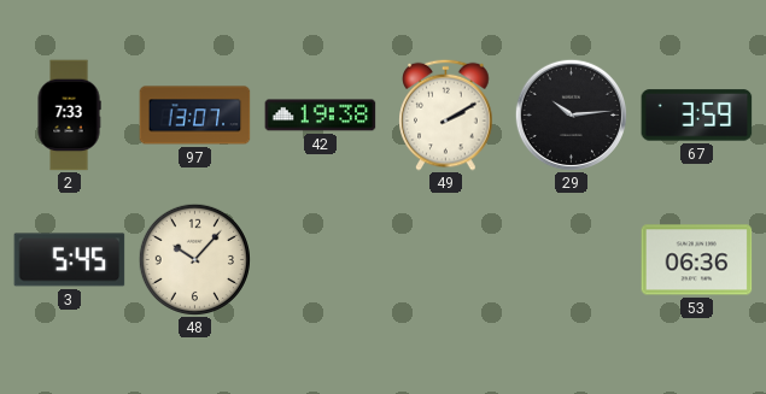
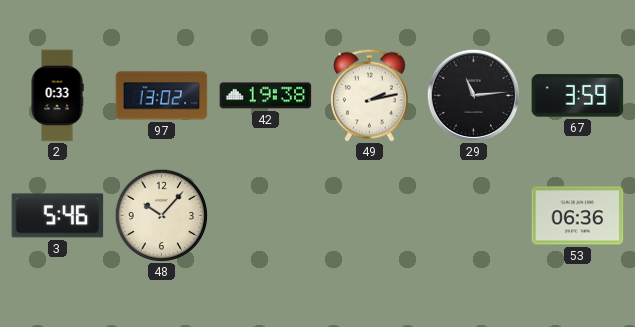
2: 7:33 -> 0:33 (57, 96)
97: 13:07 -> 13:02 (162, 96)
49: 2:10 -> 2:13 (370, 95)
29: 10:14 -> 11:14 (473, 95)
3: 5:45 -> 5:46 (58, 216)
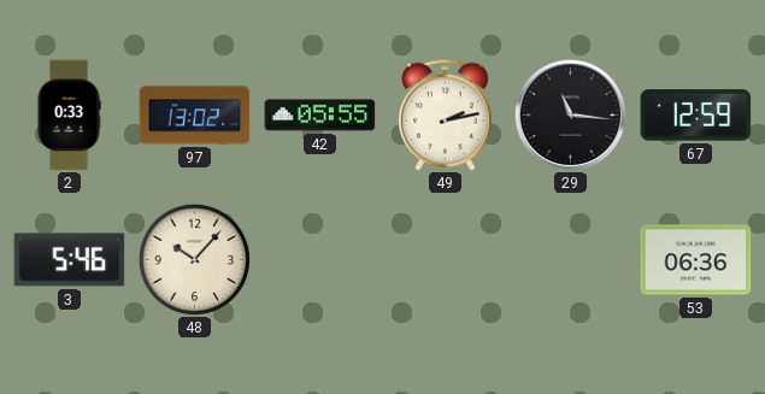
42: 19:38 -> 05:55 (320, 116)
29: 11:14 -> 11:16 (570, 114)
67: 3:59 -> 12:59 (696, 116)
